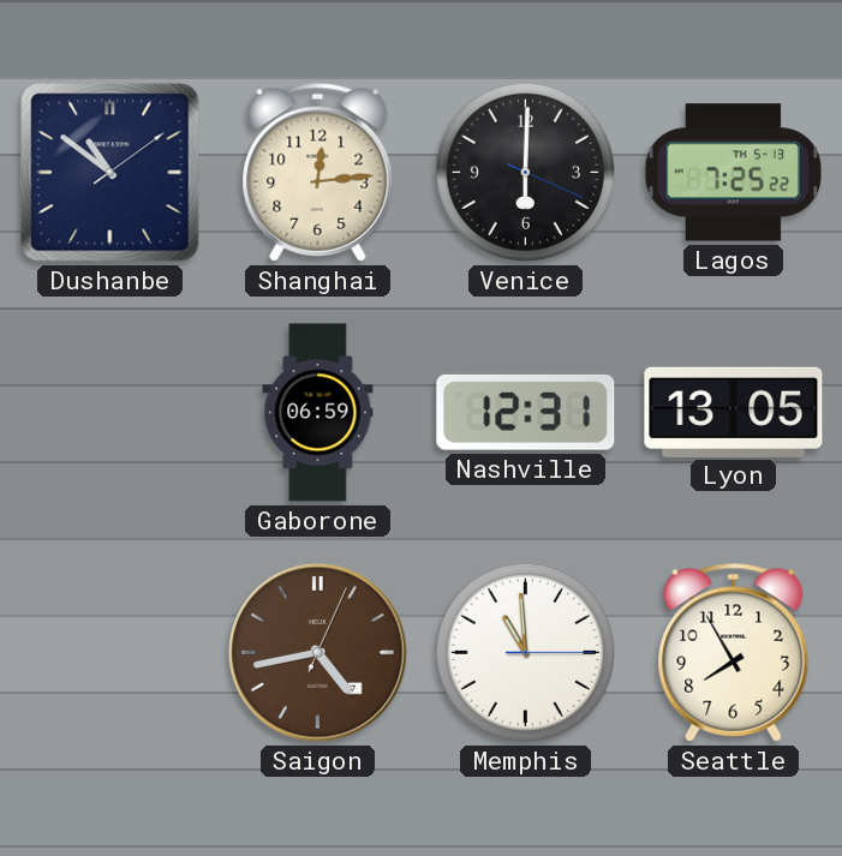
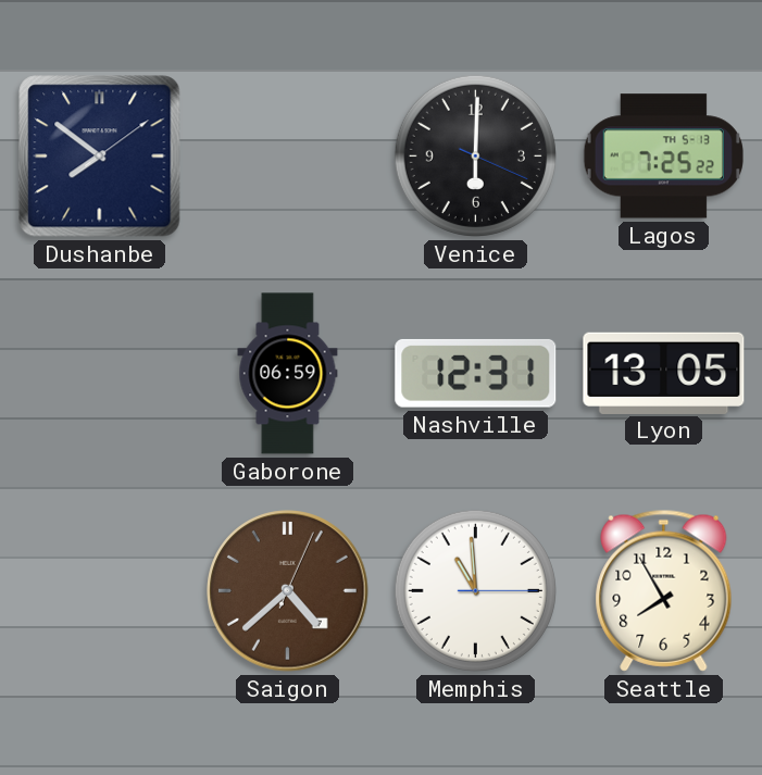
Dushanbe: 10:51 -> 7:51 (100, 157)
Shanghai: 12:14 -> none (318, 172)
Saigon: 4:43 -> 4:38 (288, 591)
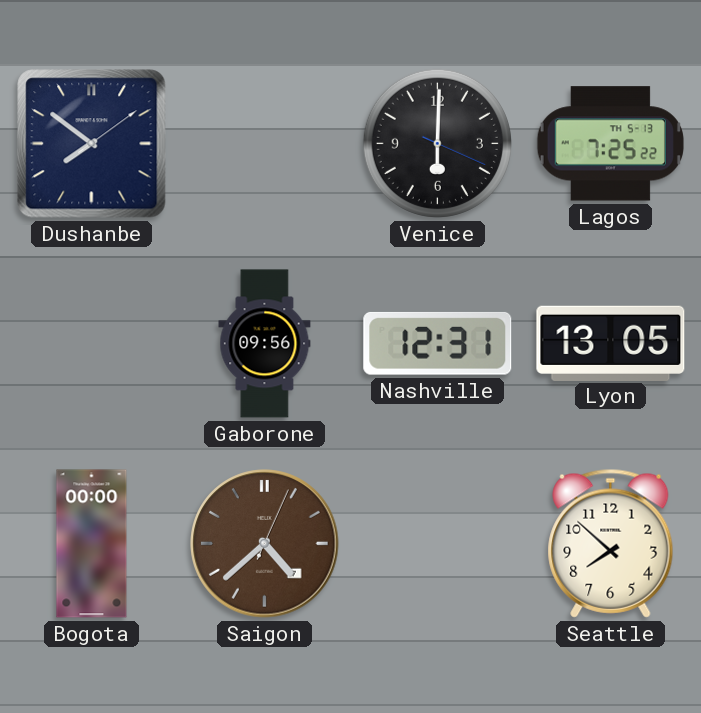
Gaborone: 06:59 -> 09:56 (265, 344)
Bogota: none -> 00:00 (92, 544)
Memphis: 10:59 -> none (475, 590)
Seattle: 7:55 -> 7:52 (611, 543)
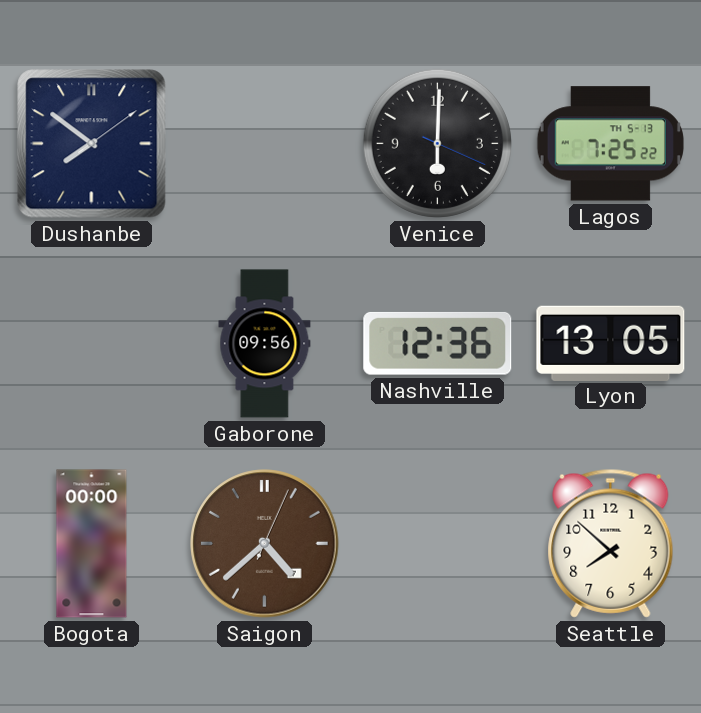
Nashville: 12:31 -> 12:36 (438, 343)
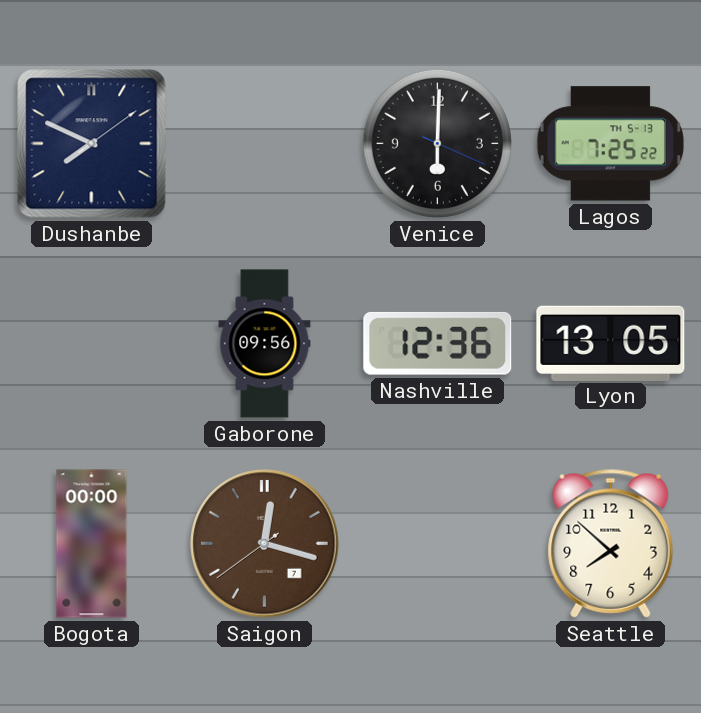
Dushanbe: 7:51 -> 7:49 (92, 144)
Saigon: 4:38 -> 12:17 (265, 544)
